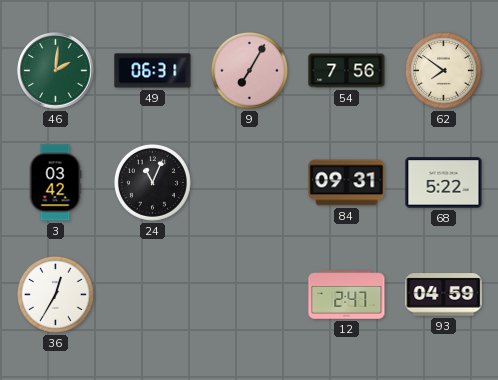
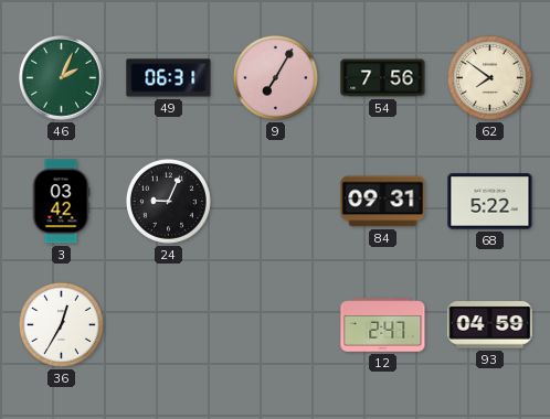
46: 2:01 -> 2:04 (62, 78)
24: 11:04 -> 9:04 (168, 201)
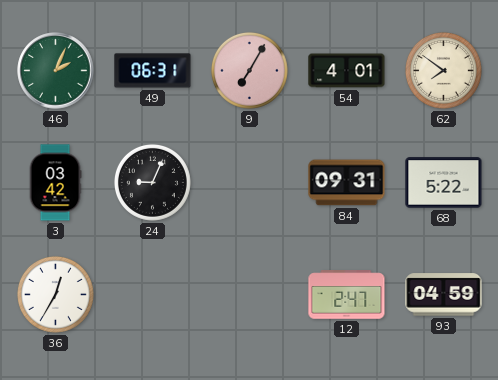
54: 7:56 -> 4:01 (347, 71)
